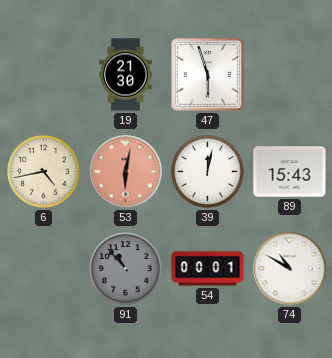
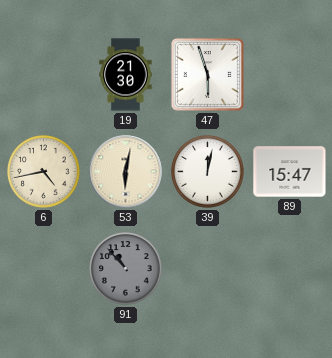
53 dial: salmon -> cream (126, 172)
89: 15:43 -> 15:47 (290, 172)
54: 00:01 -> none (208, 269)
74: 10:50 -> none (290, 269)
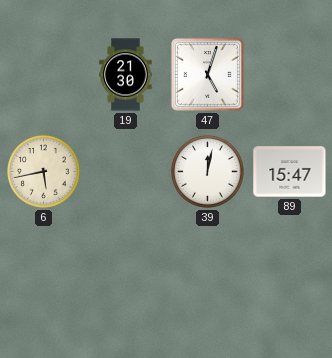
47: 5:57 -> 5:03 (207, 74)
6: 4:43 -> 5:43 (44, 172)
53: 6:02 -> none (126, 172)
91: 10:53 -> none (126, 269)
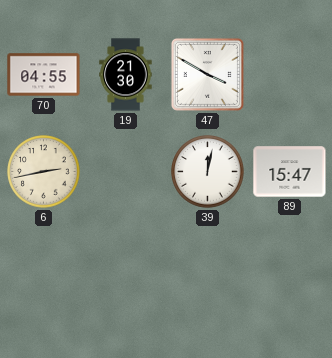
70: none -> 04:55 (44, 75)
47: 5:03 -> 3:50 (207, 74)
6: 5:43 -> 2:43 (44, 172)
